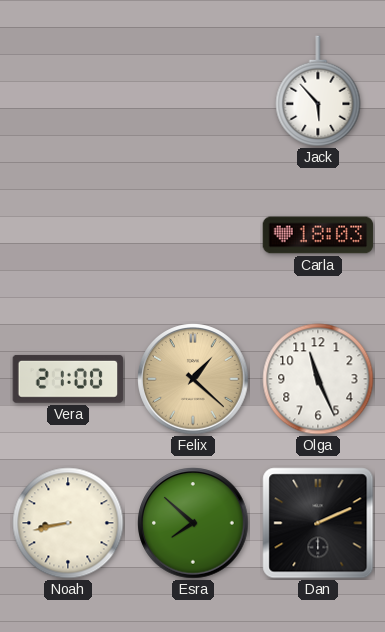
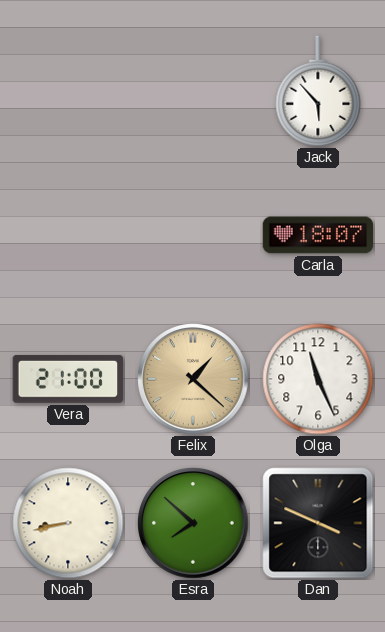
Carla: 18:03 -> 18:07 (318, 235)
Dan: 2:11 -> 3:49 (318, 523)
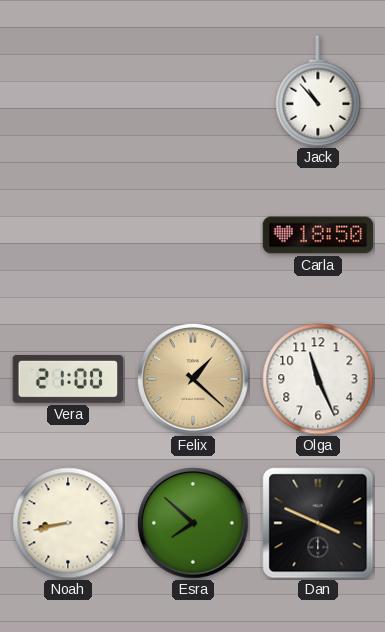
Jack: 5:53 -> 10:53 (318, 91)
Carla: 18:07 -> 18:50 (318, 235)
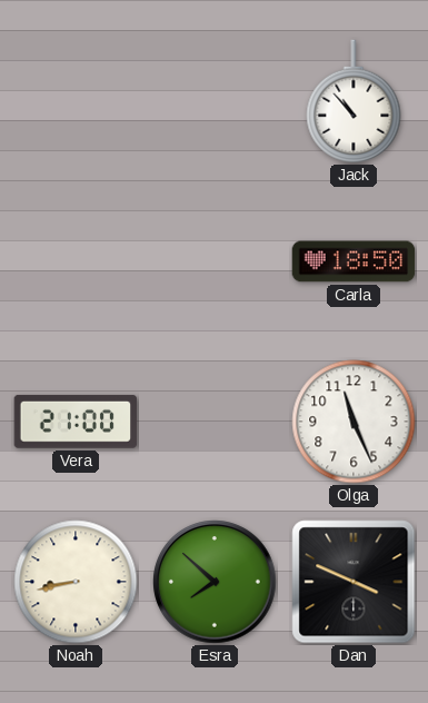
Felix: 1:22 -> none (193, 379)
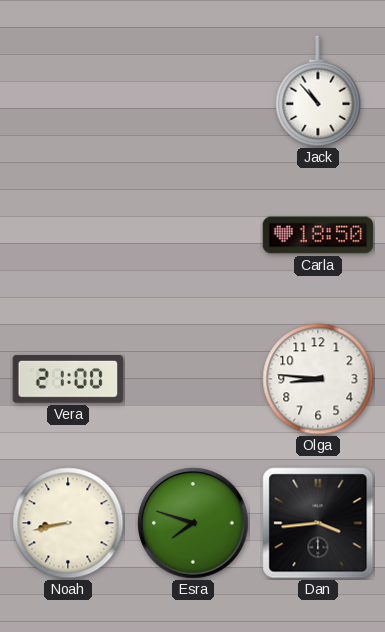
Olga: 11:26 -> 8:46 (318, 379)
Esra: 7:52 -> 7:48 (193, 523)
Dan: 3:49 -> 3:44 (318, 523)
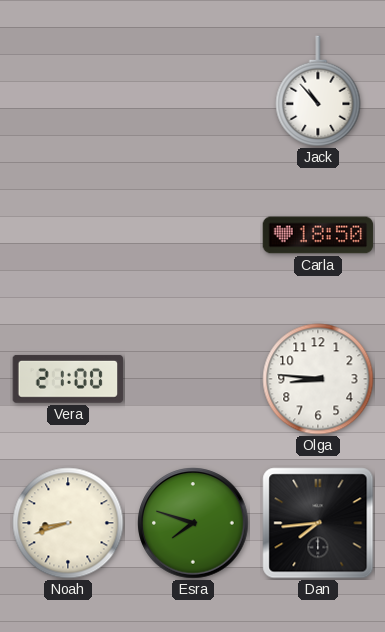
Noah: 8:43 -> 8:42 (68, 523)
Dan: 3:44 -> 7:44 (318, 523)
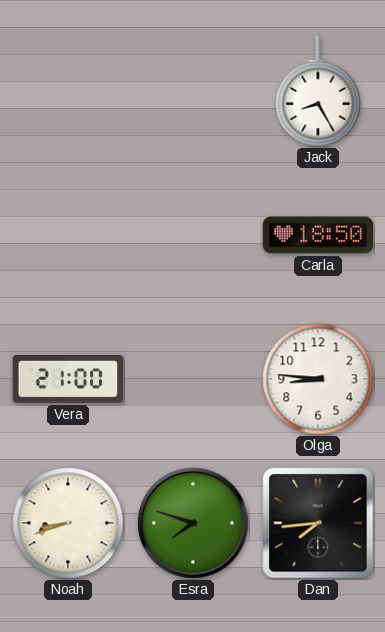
Jack: 10:53 -> 8:25 (318, 91)
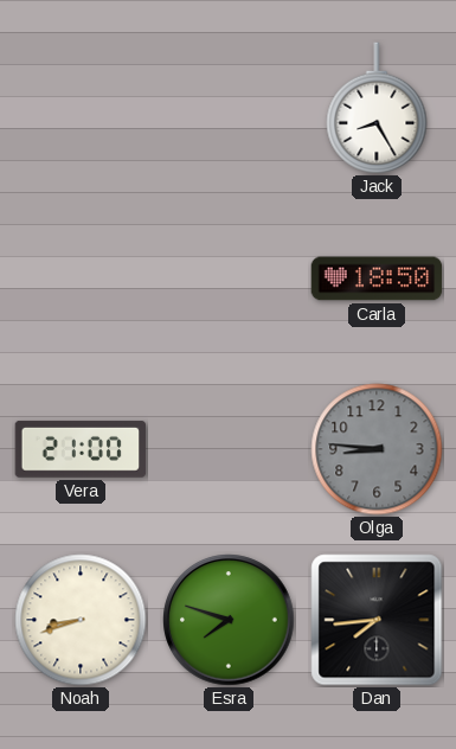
Olga dial: white -> grey (377, 449)
